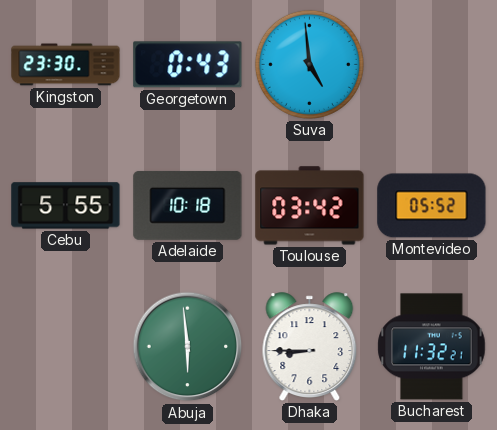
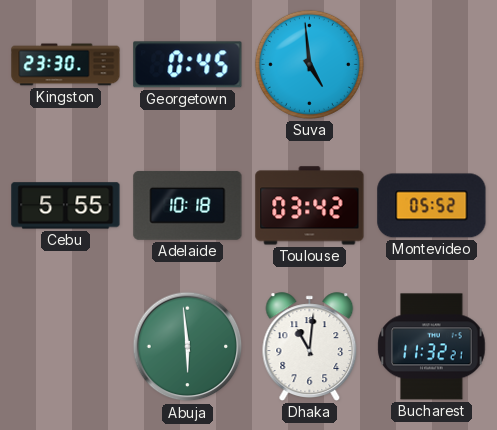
Georgetown: 0:43 -> 0:45 (188, 65)
Dhaka: 8:45 -> 11:01 (310, 347)
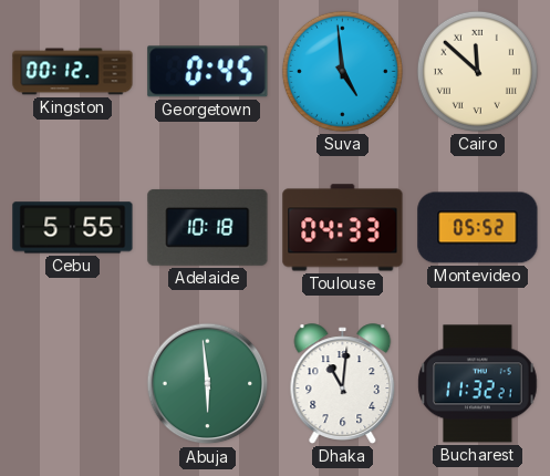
Kingston: 23:30 -> 00:12 (73, 72)
Cairo: none -> 11:52 (477, 71)
Toulouse: 03:42 -> 04:33 (343, 228)
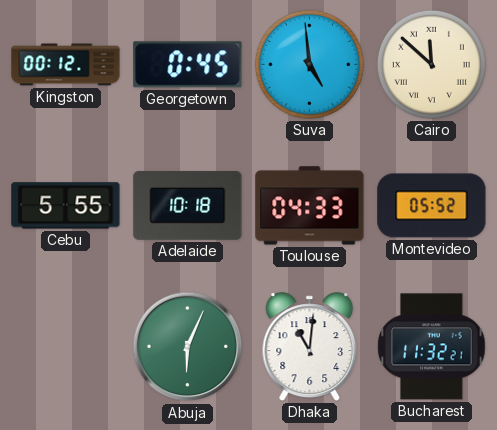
Abuja: 5:59 -> 6:04 (188, 347)
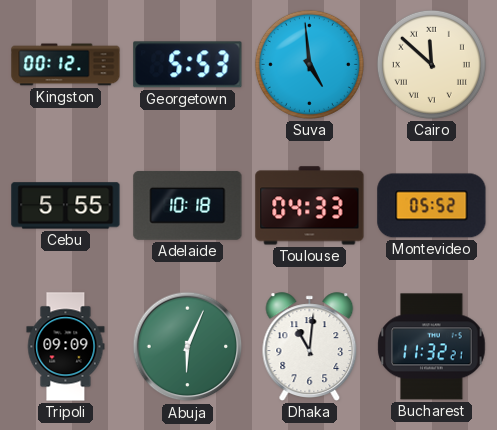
Georgetown: 0:45 -> 5:53 (188, 65)
Tripoli: none -> 09:09 (66, 347)
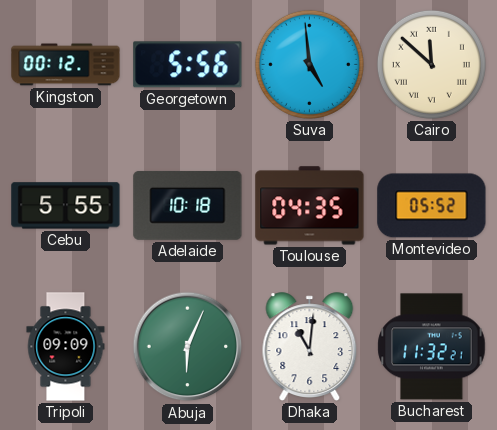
Georgetown: 5:53 -> 5:56 (188, 65)
Toulouse: 04:33 -> 04:35 (310, 206)
